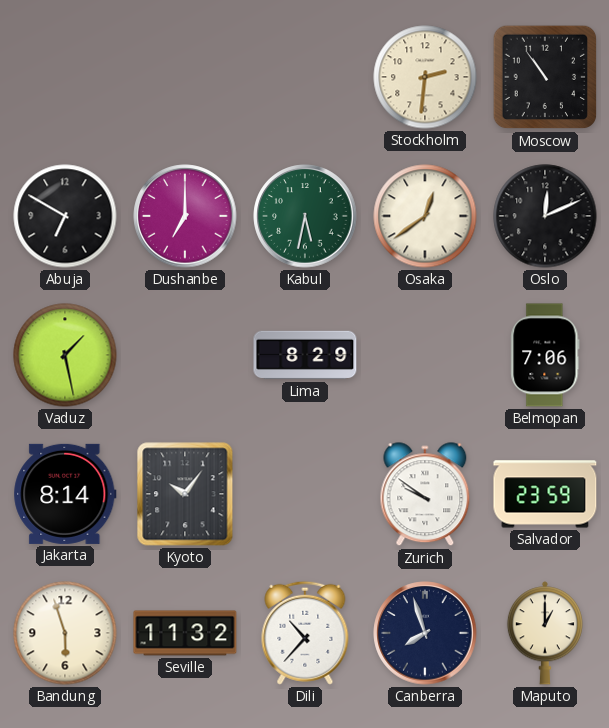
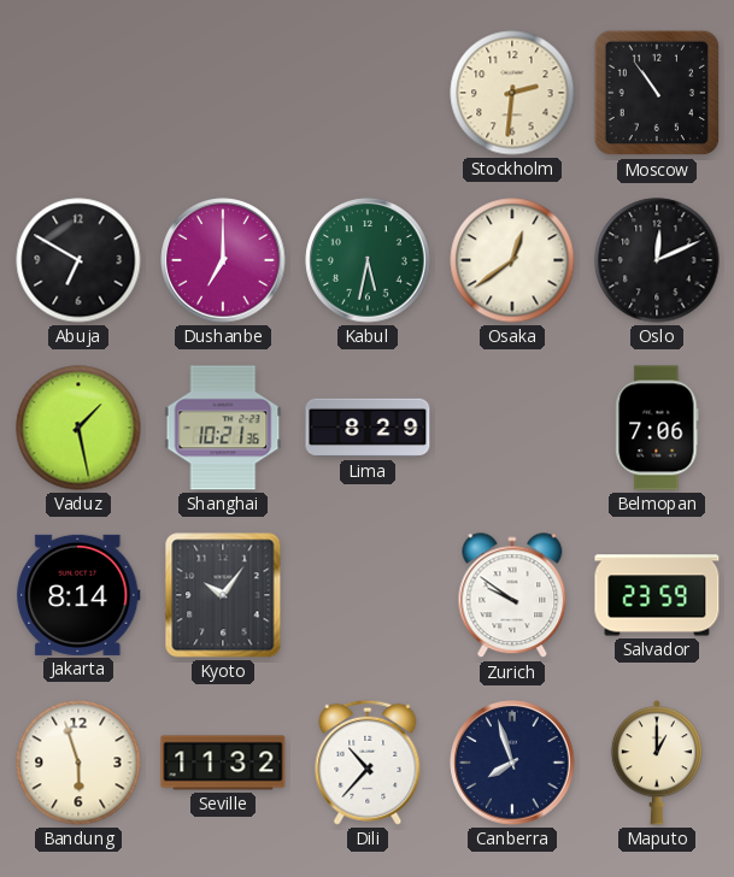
Shanghai: none -> 10:21 (223, 428)
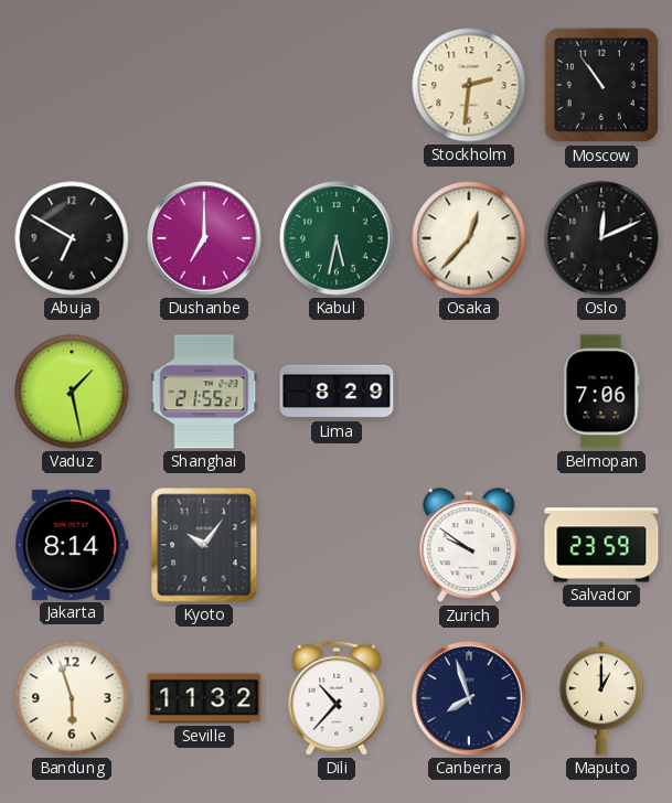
Osaka: 12:39 -> 12:37 (469, 238)
Shanghai: 10:21 -> 21:55 (204, 392)
